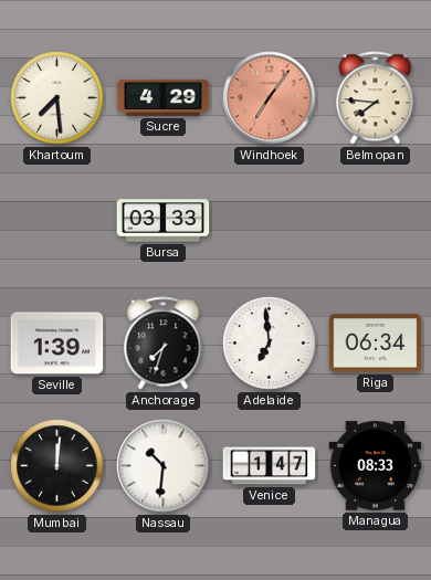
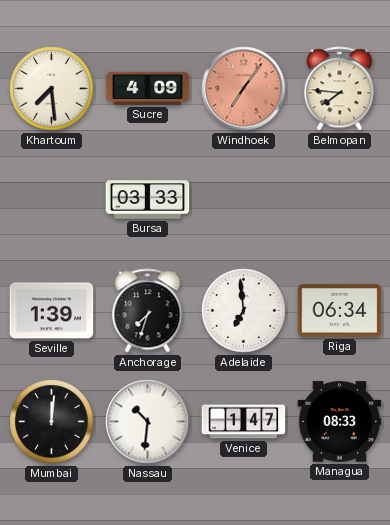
Sucre: 4:29 -> 4:09 (148, 88)
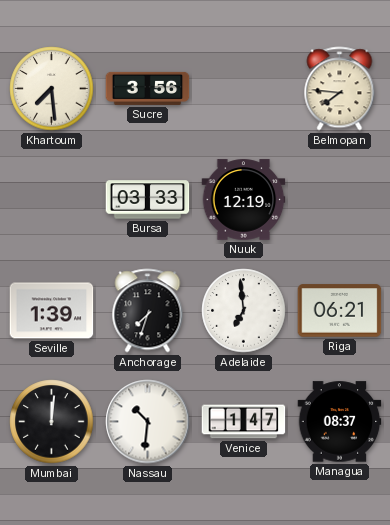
Sucre: 4:09 -> 3:56 (148, 88)
Windhoek: 7:06 -> none (244, 89)
Nuuk: none -> 12:19 (244, 200)
Riga: 06:34 -> 06:21 (340, 311)
Managua: 08:33 -> 08:37 (340, 422)
